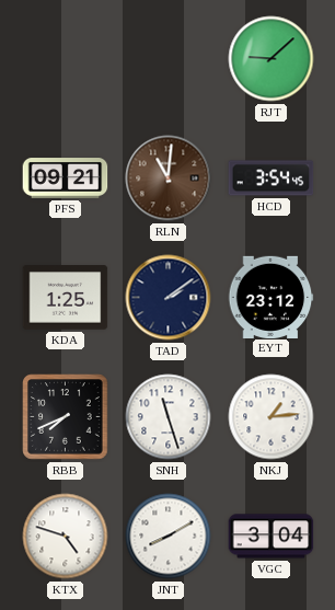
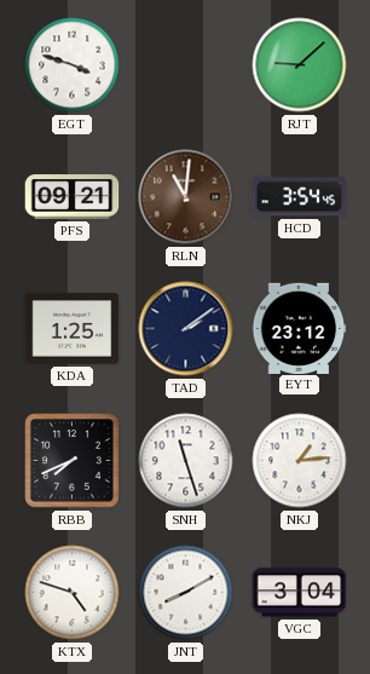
EGT: none -> 3:48 (73, 65)
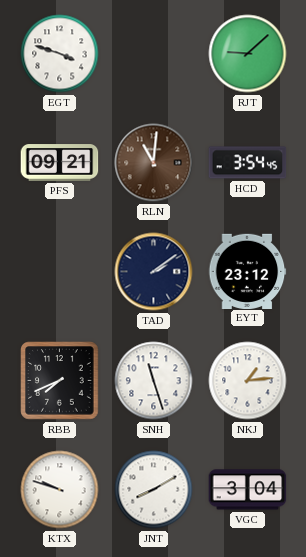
KDA: 1:25 -> none (73, 329)
KTX: 4:48 -> 9:48 (60, 490)
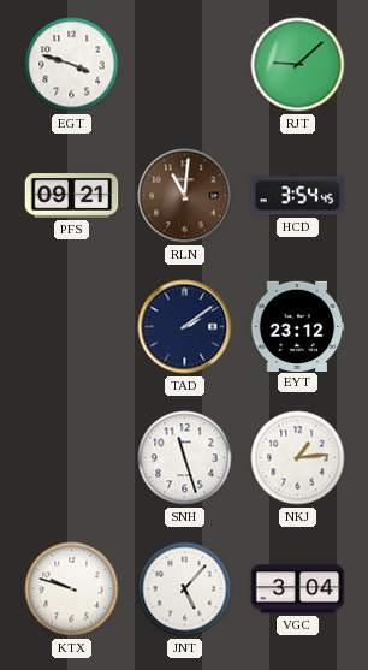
RBB: 7:41 -> none (60, 381)
JNT: 8:10 -> 5:07 (185, 589)
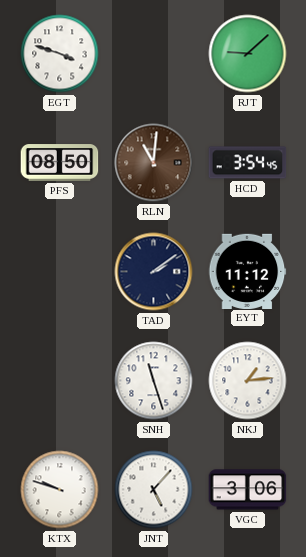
PFS: 09:21 -> 08:50 (60, 163)
EYT: 23:12 -> 11:12 (248, 271)
VGC: 3:04 -> 3:06 (248, 490)
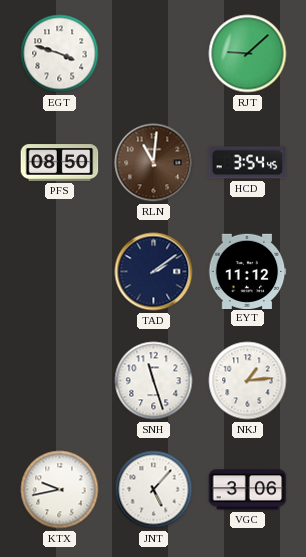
KTX: 9:48 -> 9:43 (60, 490)
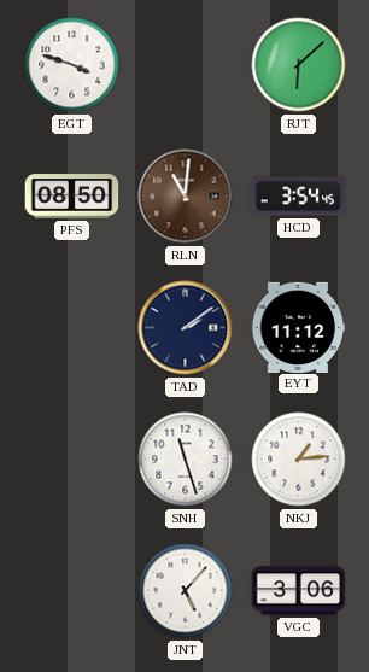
RJT: 9:08 -> 6:08 (299, 65)
KTX: 9:43 -> none (60, 490)
